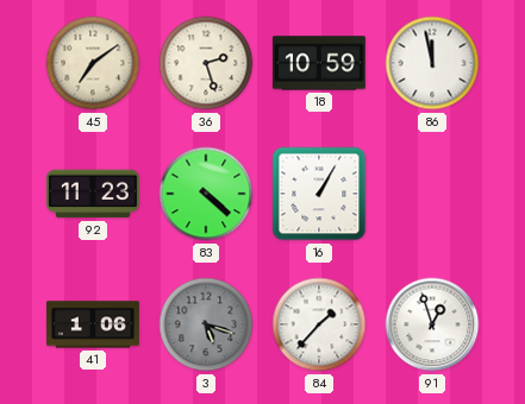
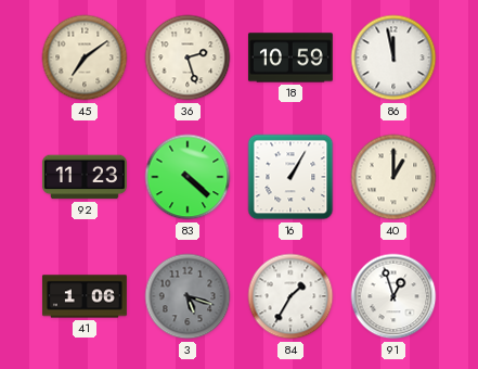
40: none -> 1:00 (393, 177)
84: 1:37 -> 1:35 (290, 296)
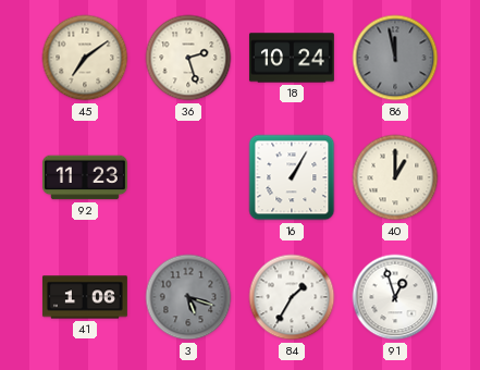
18: 10:59 -> 10:24 (292, 58)
86 dial: white -> grey (395, 58)
83: 4:22 -> none (188, 177)
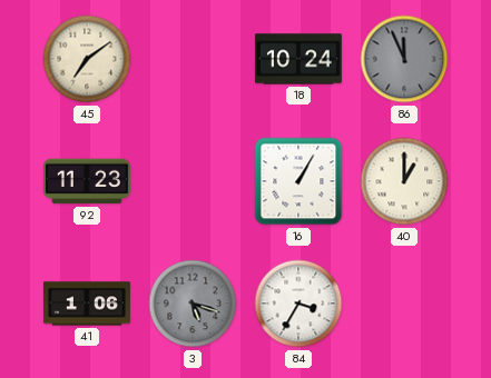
36: 2:27 -> none (188, 58)
86: 11:58 -> 11:56 (404, 59)
84: 1:35 -> 3:35 (298, 304)
91: 12:57 -> none (395, 297)
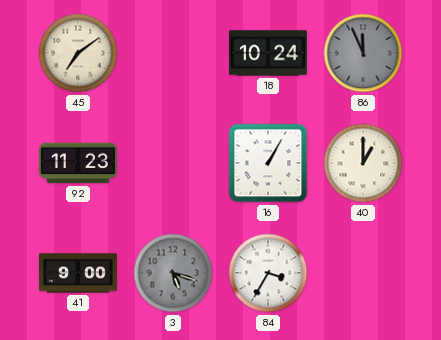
41: 1:06 -> 9:00 (78, 273)
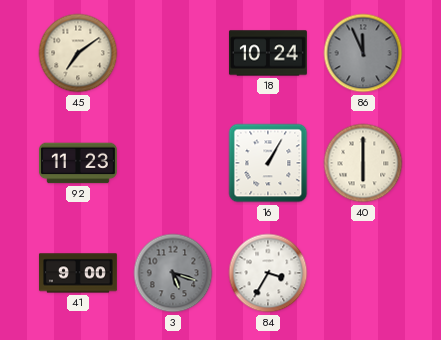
40: 1:00 -> 6:00 (363, 163)
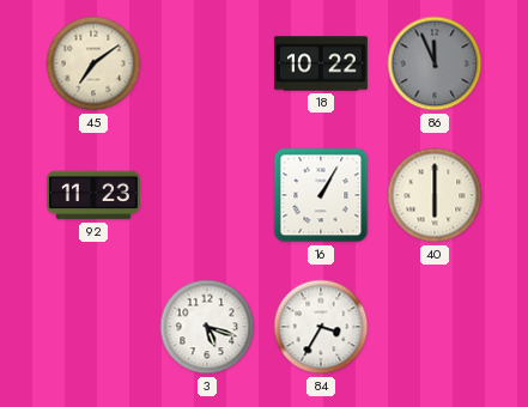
18: 10:24 -> 10:22 (321, 63)
41: 9:00 -> none (78, 273)
3 dial: grey -> white (207, 327)
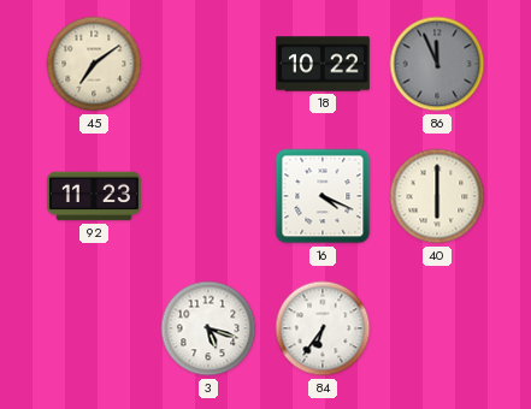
16: 1:05 -> 4:19 (323, 196)
84: 3:35 -> 6:36 (323, 328)
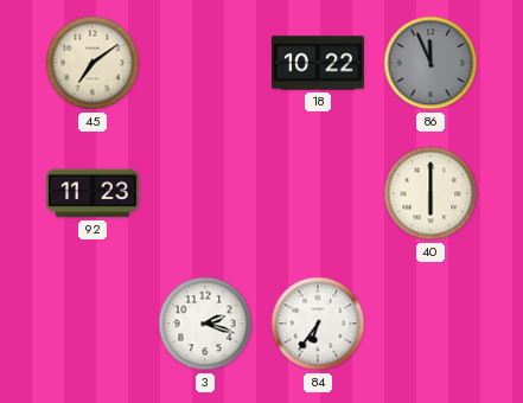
16: 4:19 -> none (323, 196)
3: 5:18 -> 2:18 (205, 324)
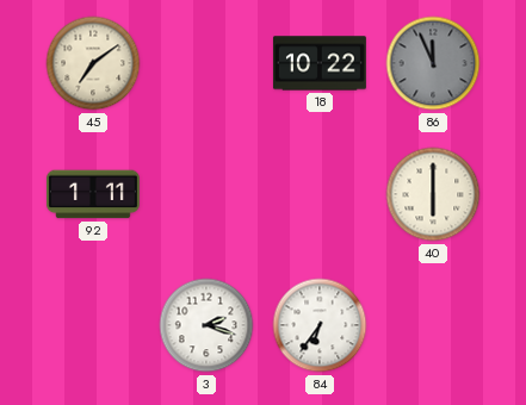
92: 11:23 -> 1:11 (93, 194)
